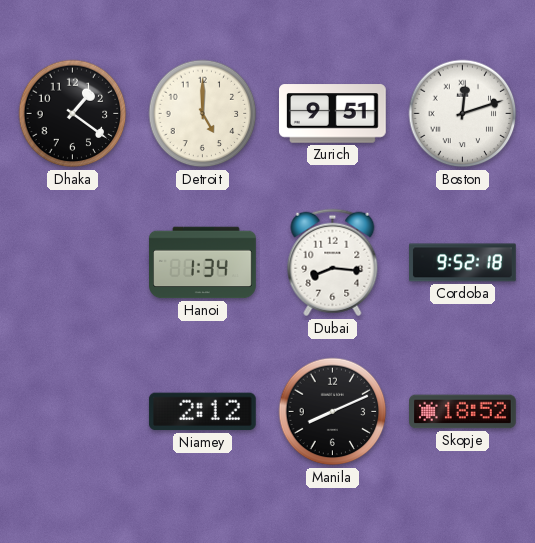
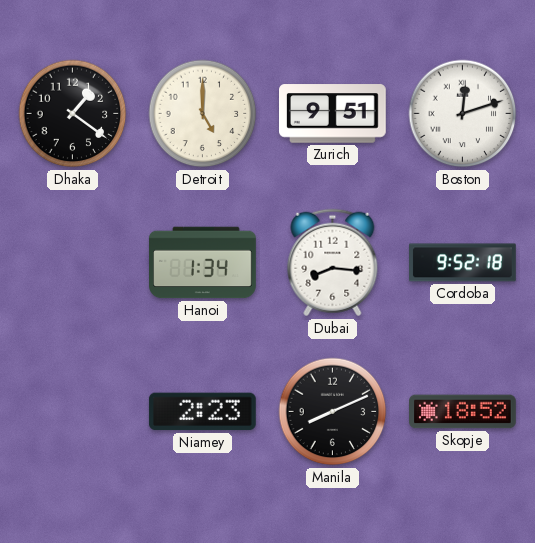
Niamey: 2:12 -> 2:23 (202, 412)
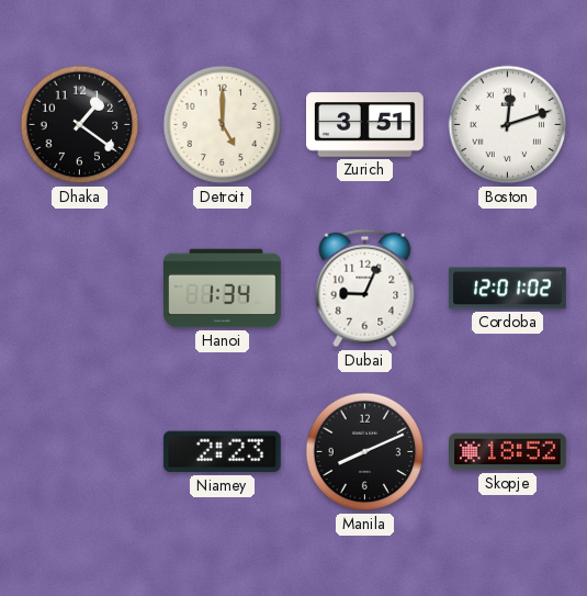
Zurich: 9:51 -> 3:51 (365, 125)
Dubai: 8:16 -> 9:04 (365, 289)
Cordoba: 9:52 -> 12:01 (508, 289)
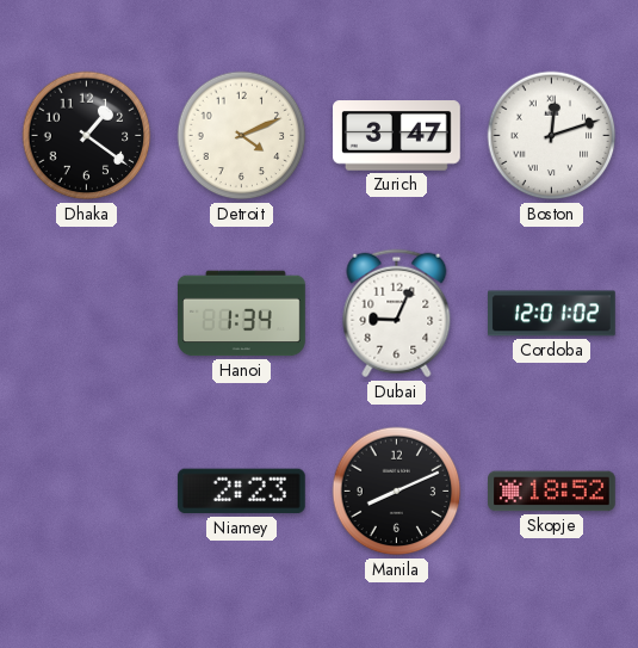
Detroit: 5:00 -> 4:11 (242, 136)
Zurich: 3:51 -> 3:47 (397, 136)
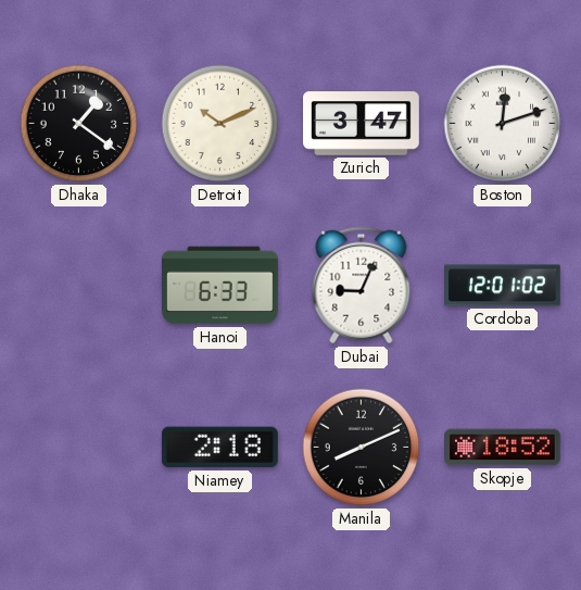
Detroit: 4:11 -> 10:11 (220, 124)
Hanoi: 1:34 -> 6:33 (220, 286)
Niamey: 2:23 -> 2:18 (219, 448)
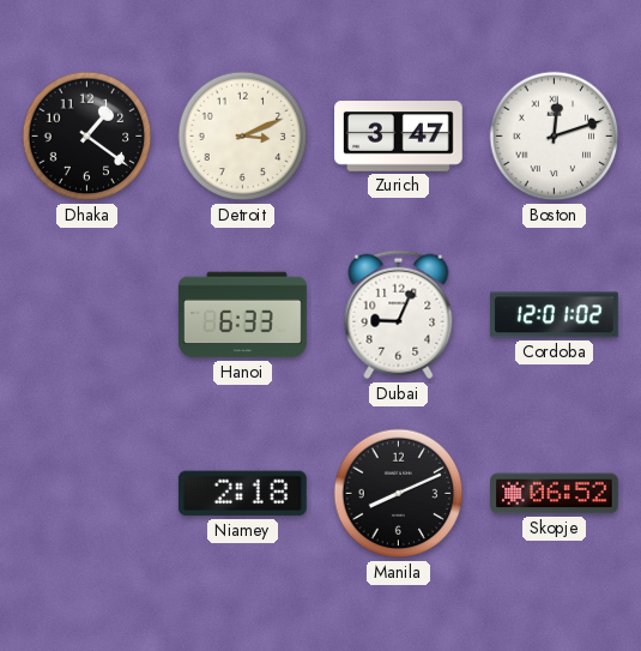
Detroit: 10:11 -> 3:11 (243, 137)
Skopje: 18:52 -> 06:52 (555, 494)
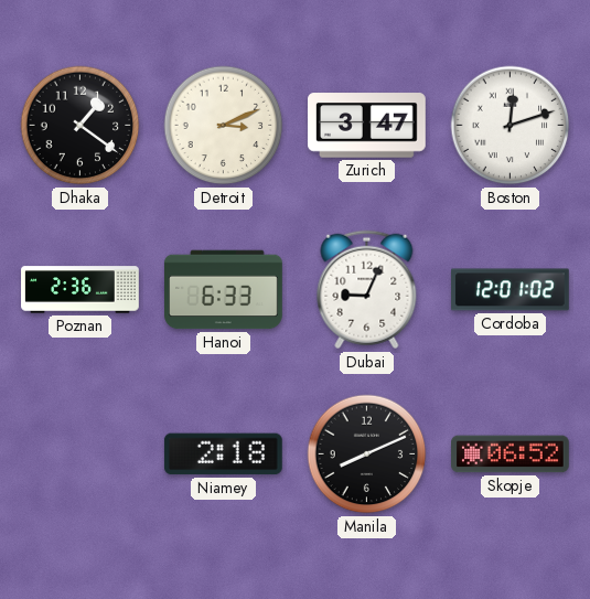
Poznan: none -> 2:36 (81, 290)
